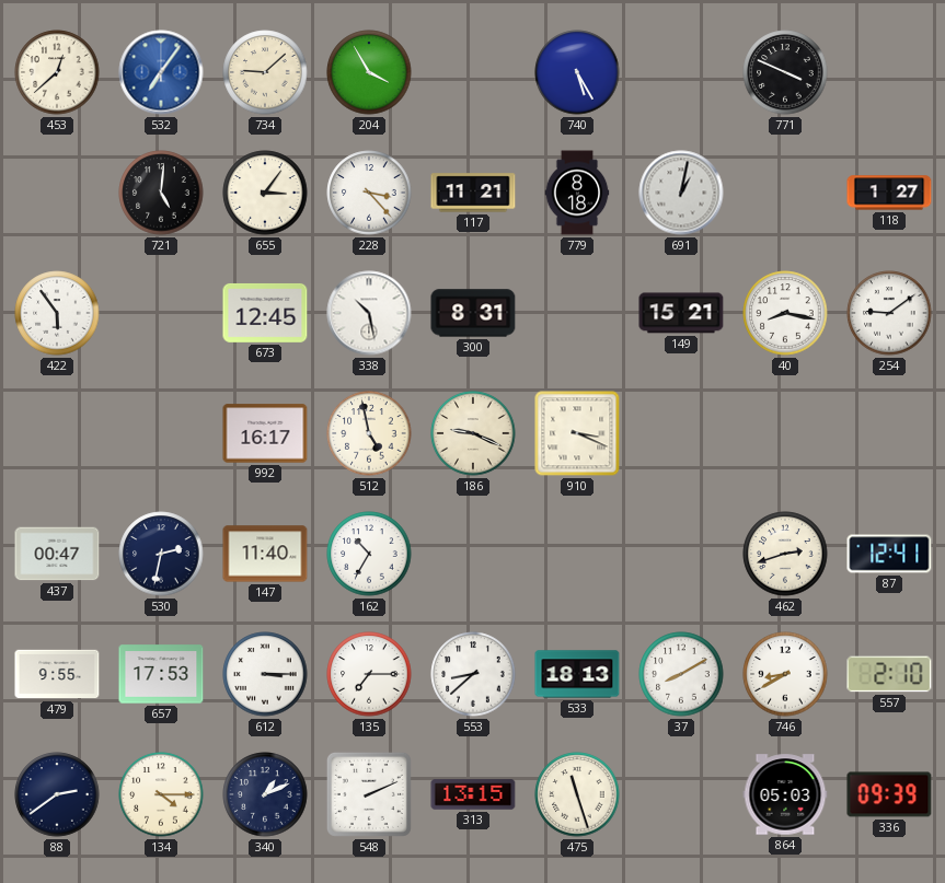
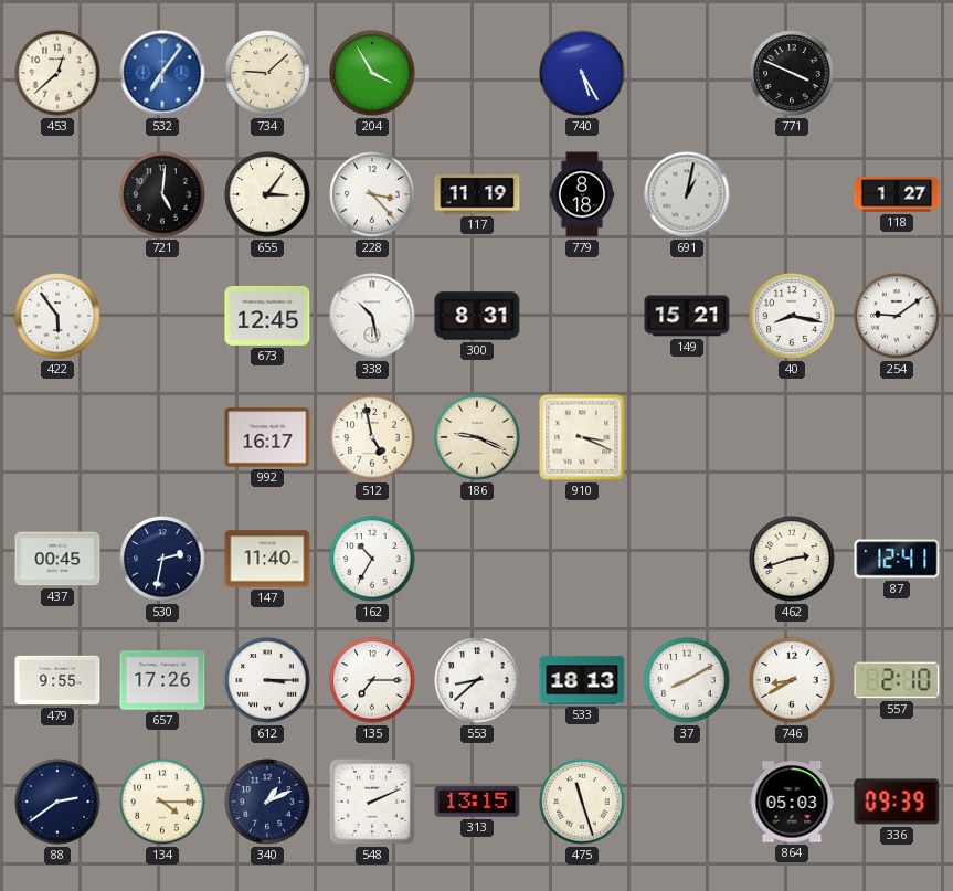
117: 11:21 -> 11:19 (477, 194)
437: 00:47 -> 00:45 (57, 559)
657: 17:53 -> 17:26 (162, 680)
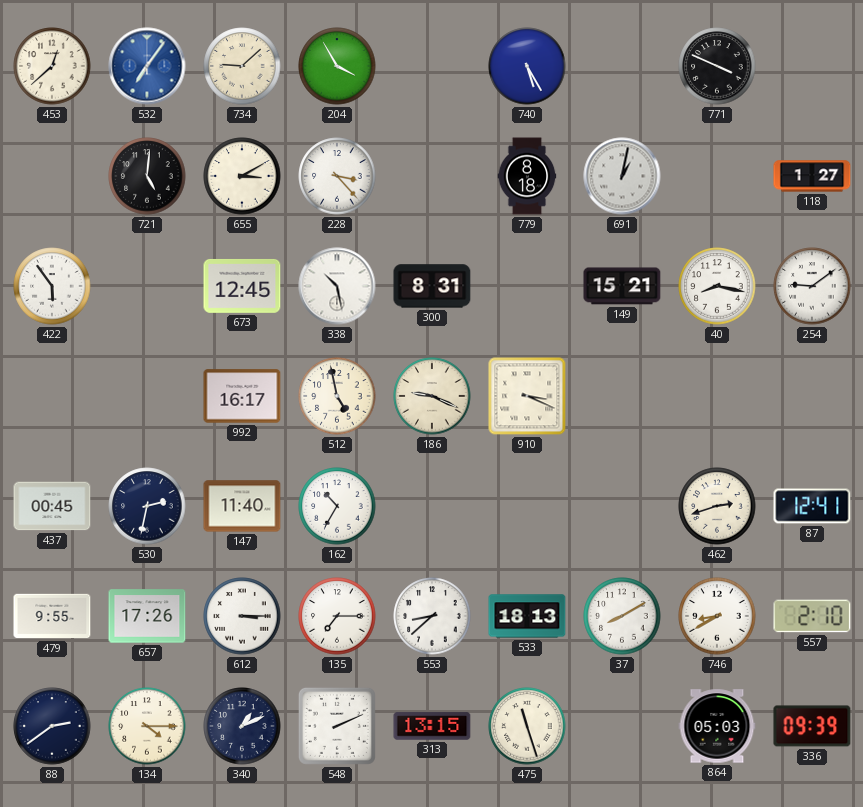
655: 3:06 -> 3:10 (242, 176)
117: 11:19 -> none (477, 194)
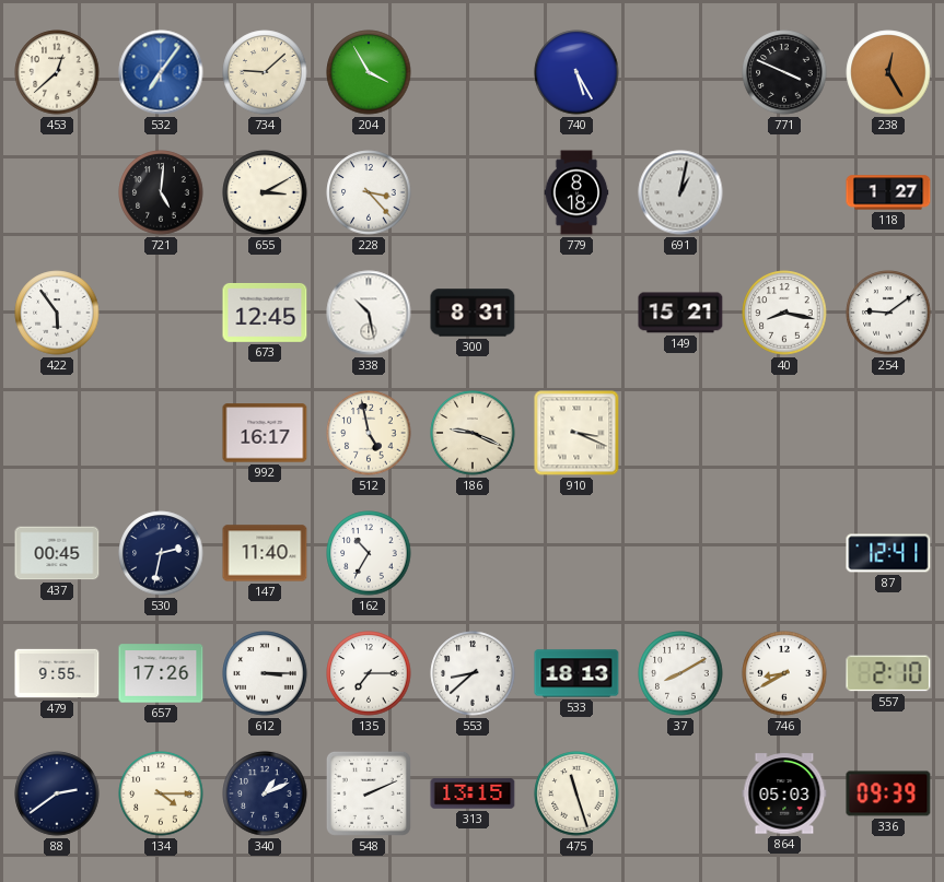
238: none -> 12:25 (888, 72)
462: 2:42 -> none (717, 506)
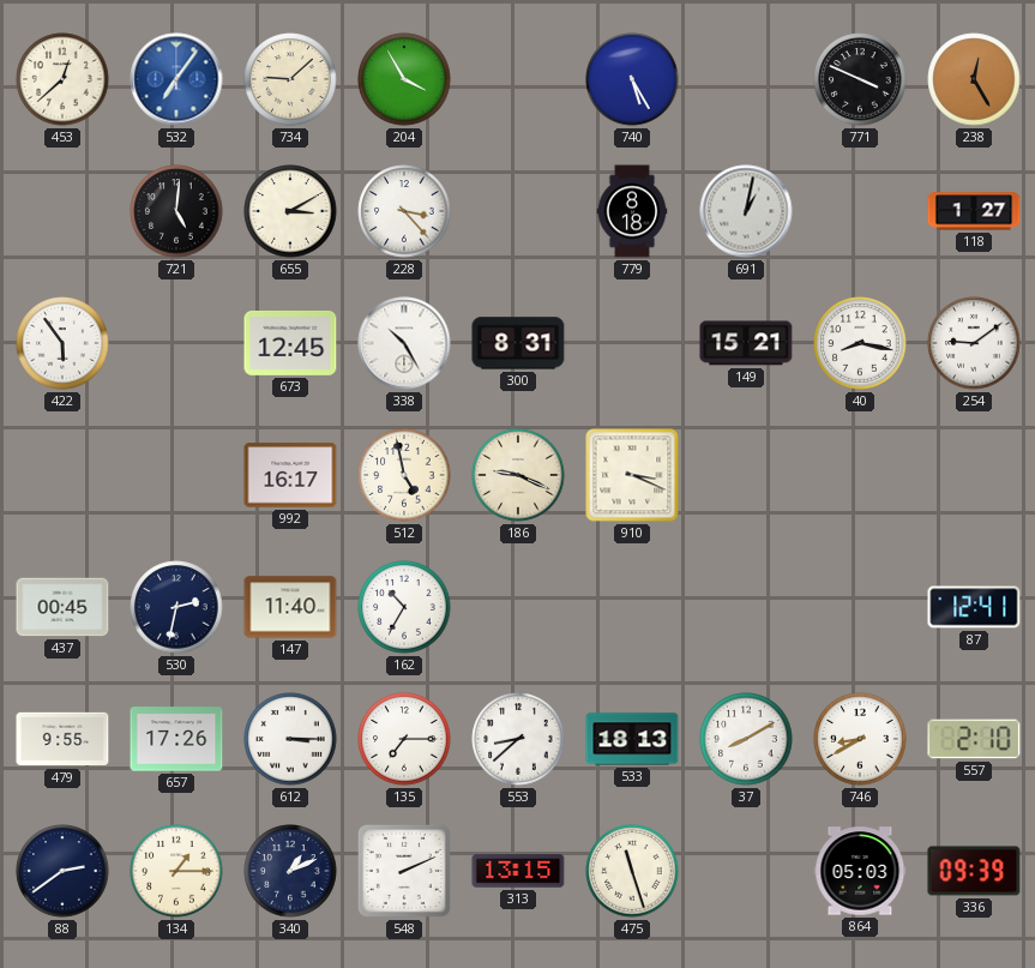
338: 10:28 -> 10:25 (404, 343)
134: 4:15 -> 1:15 (176, 871)
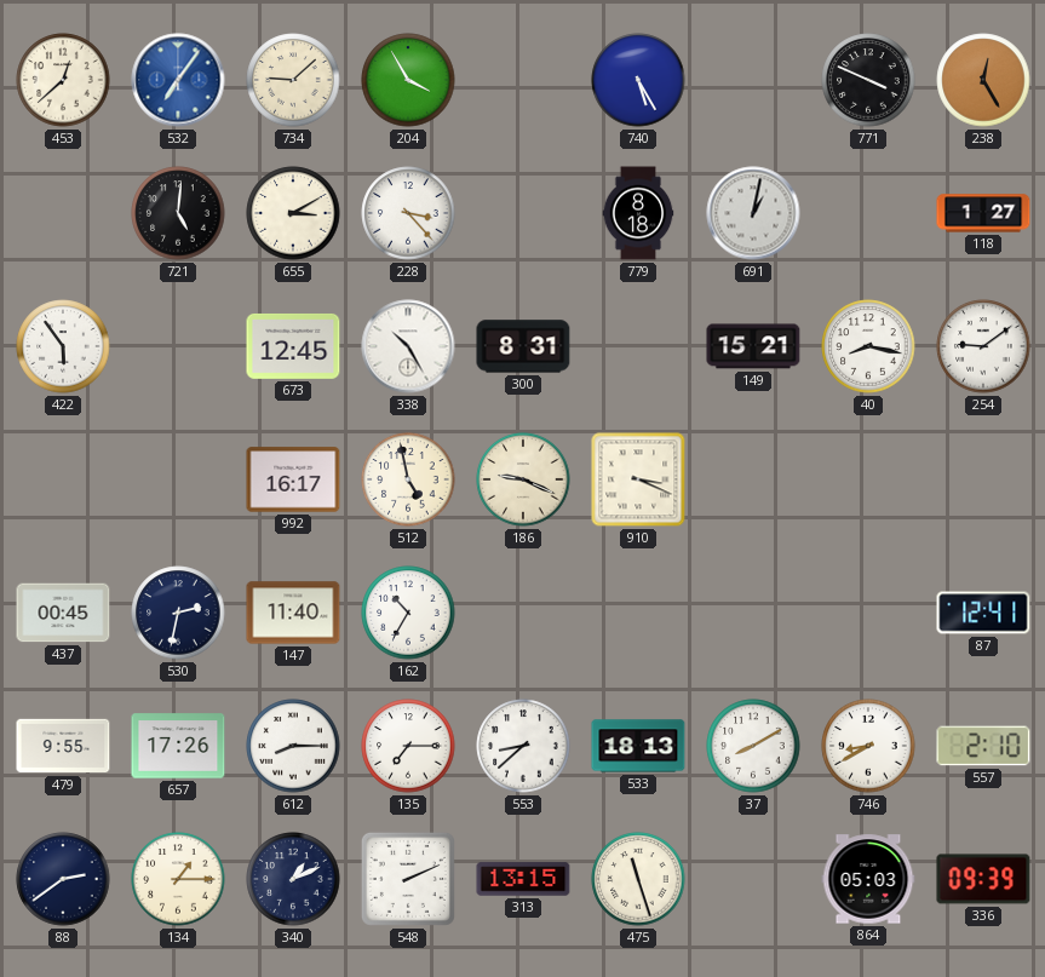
612: 3:15 -> 8:15 (293, 746)
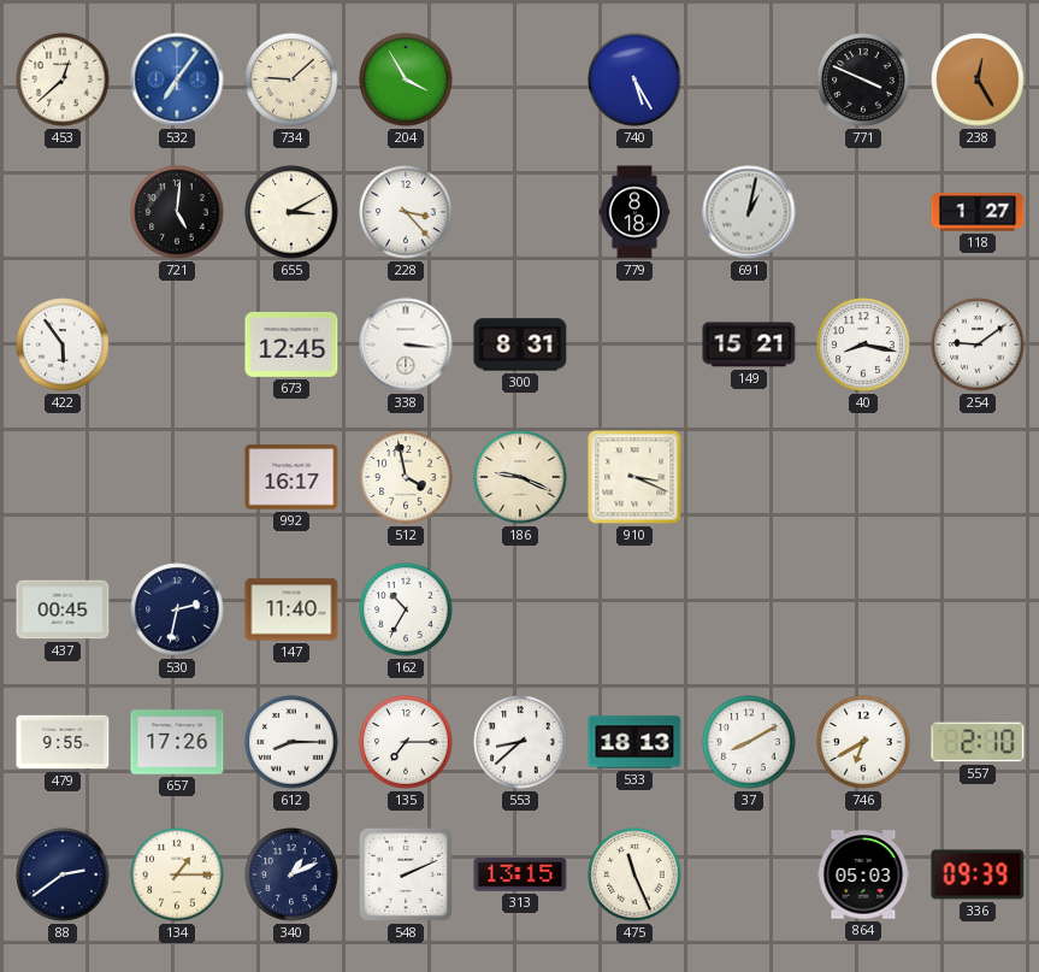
338: 10:25 -> 3:16 (406, 344)
512: 4:58 -> 3:58 (406, 477)
87: 12:41 -> none (983, 613)
746: 8:40 -> 6:40 (863, 742)
475: 11:27 -> 11:26 (634, 874)
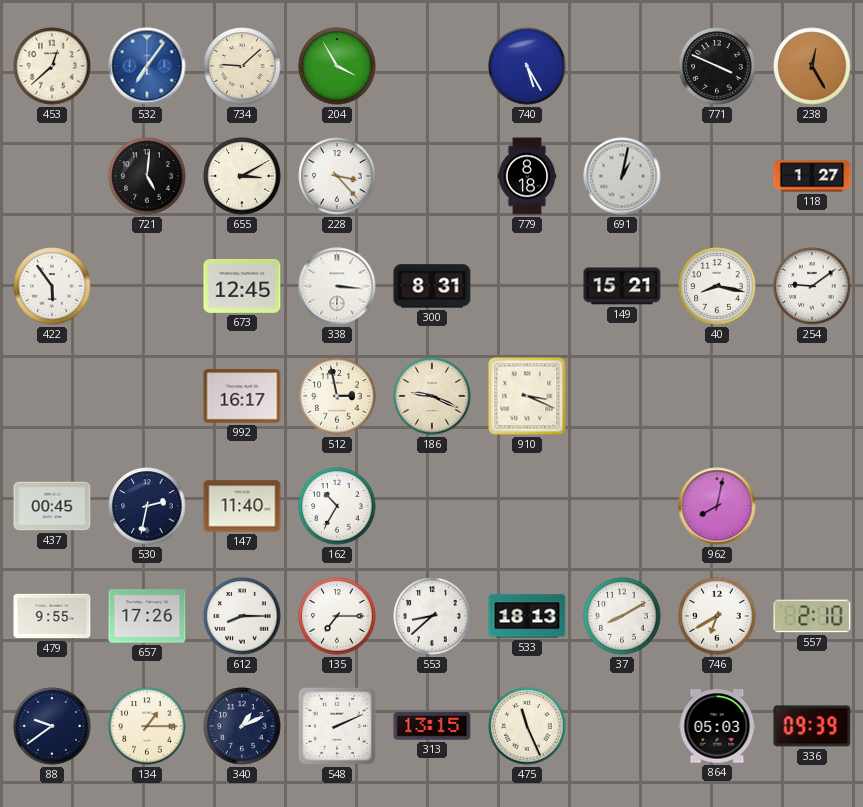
512: 3:58 -> 2:58 (337, 396)
962: none -> 8:02 (717, 506)
88: 2:39 -> 9:39 (52, 726)
